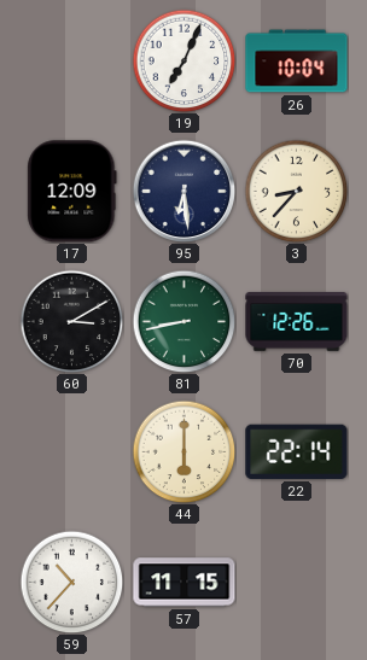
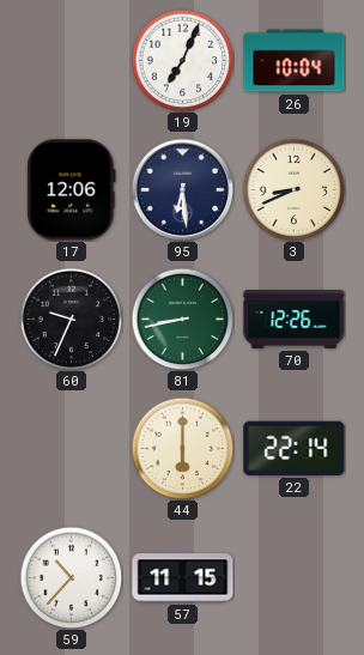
17: 12:09 -> 12:06 (72, 190)
3: 8:37 -> 8:41 (293, 189)
60: 3:10 -> 9:34 (71, 319)
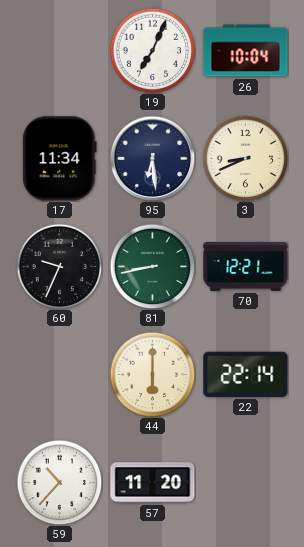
17: 12:06 -> 11:34 (60, 159)
70: 12:26 -> 12:21 (246, 267)
57: 11:15 -> 11:20 (153, 483)
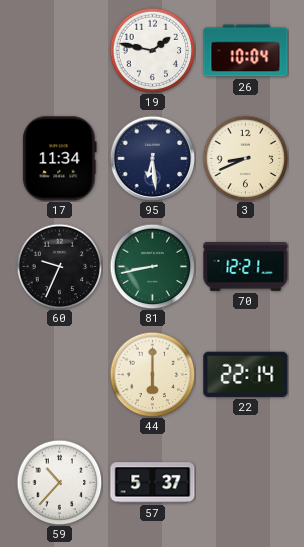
19: 7:04 -> 1:47 (152, 50)
57: 11:20 -> 5:37 (153, 483)
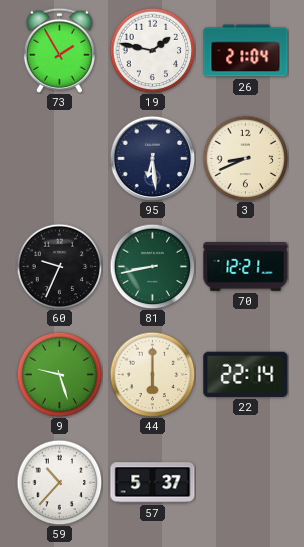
73: none -> 1:55 (59, 50)
26: 10:04 -> 21:04 (246, 51)
17: 11:34 -> none (60, 159)
9: none -> 9:27 (59, 374)
